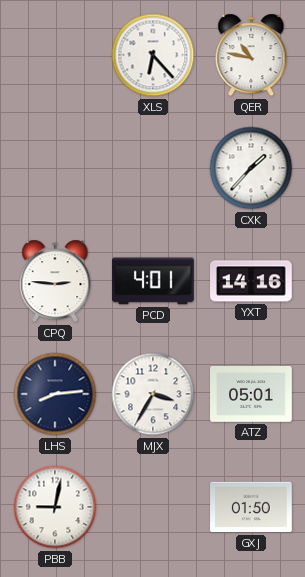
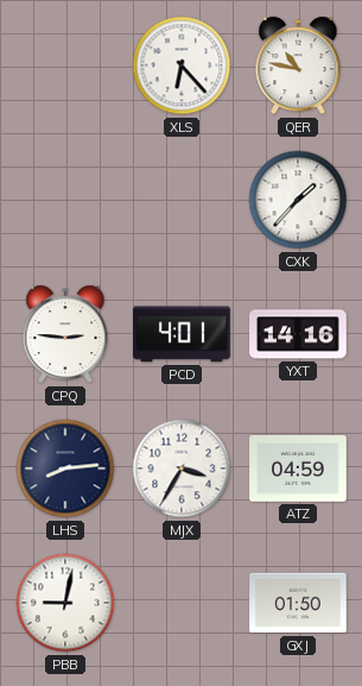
ATZ: 05:01 -> 04:59 (298, 470)
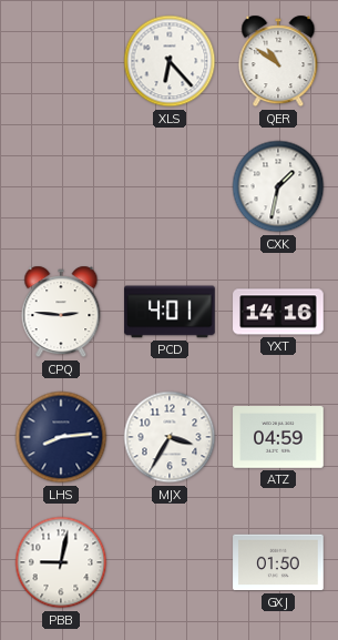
QER: 10:47 -> 10:51 (278, 61)
CXK: 1:37 -> 1:32 (278, 186)
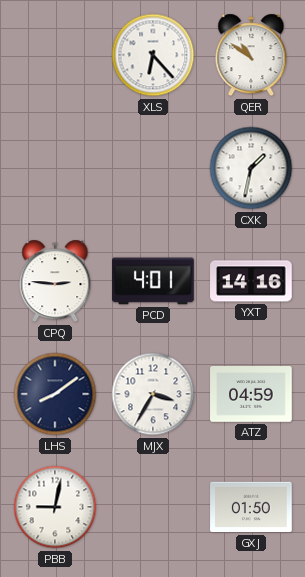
LHS: 8:14 -> 8:09 (55, 394)
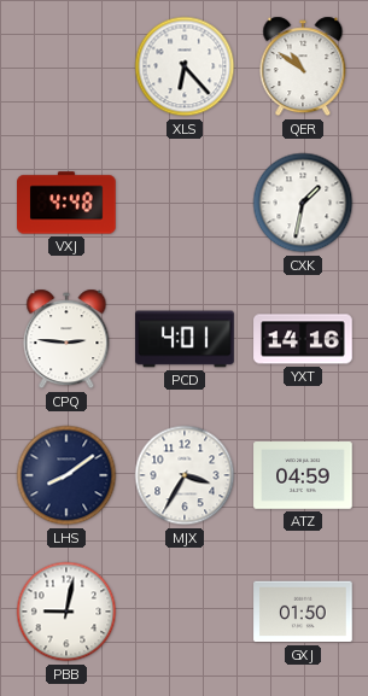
VXJ: none -> 4:48 (66, 203)
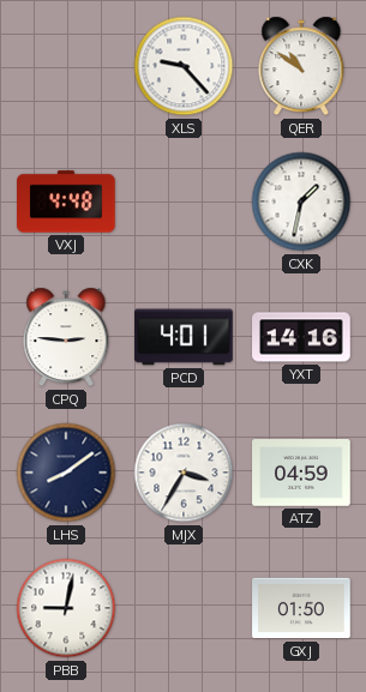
XLS: 6:23 -> 9:23 (184, 66)
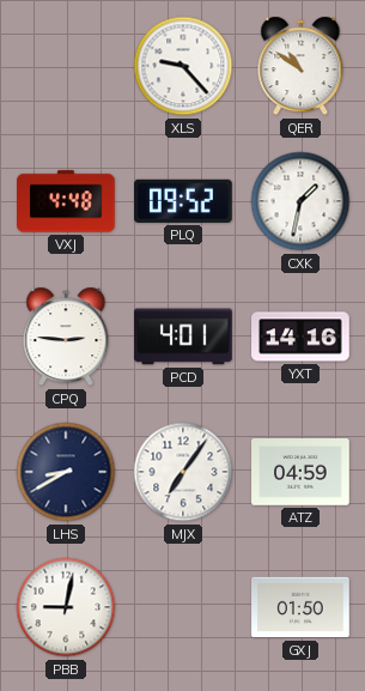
PLQ: none -> 09:52 (184, 201)
LHS: 8:09 -> 8:40 (66, 472)
MJX: 3:35 -> 7:06 (183, 472)
